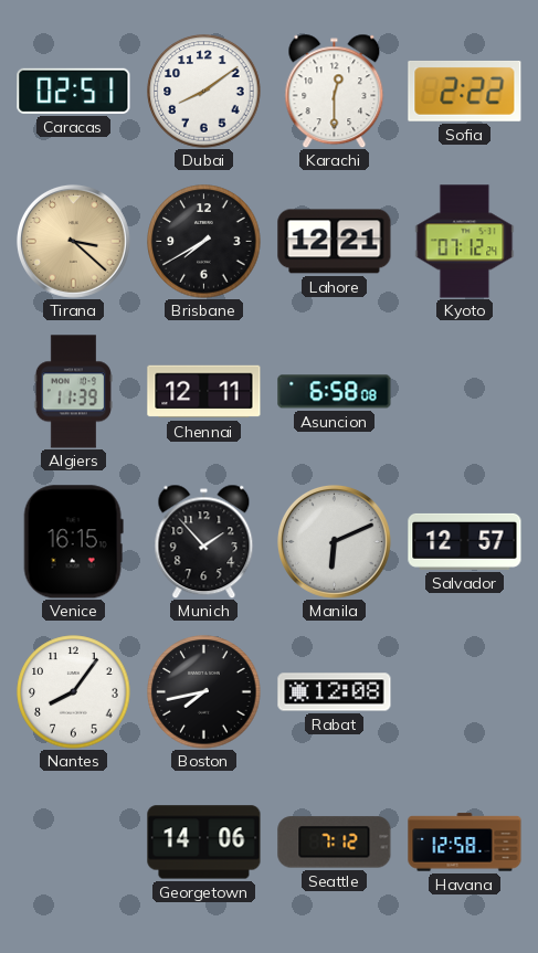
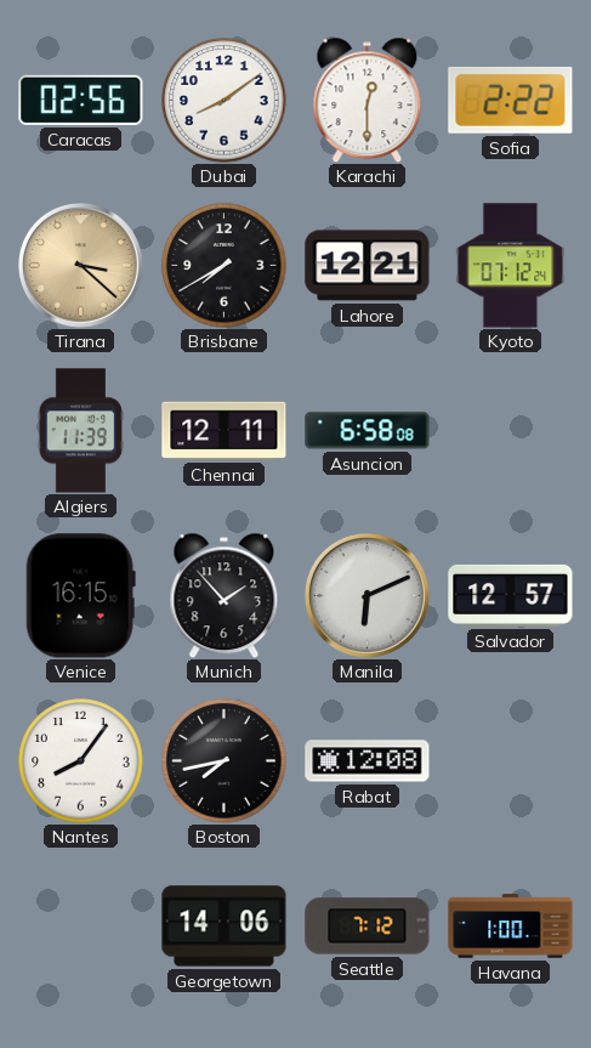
Caracas: 02:51 -> 02:56 (81, 100)
Havana: 12:58 -> 1:00 (511, 927)
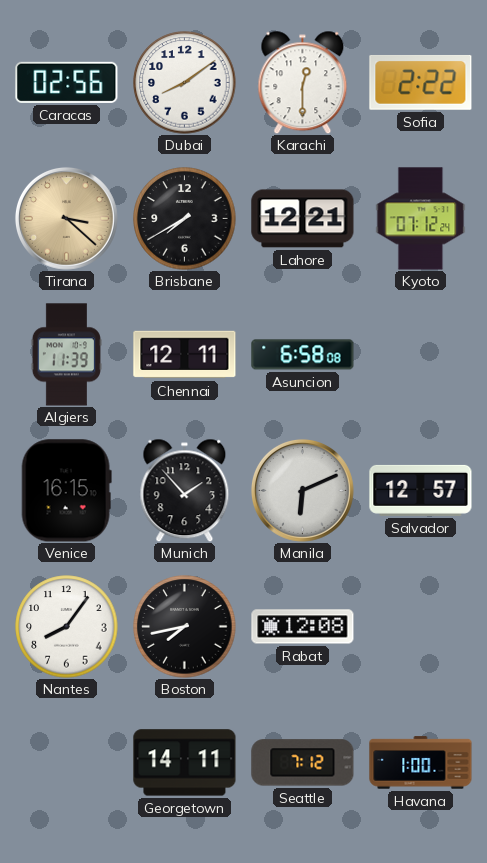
Georgetown: 14:06 -> 14:11 (185, 763)
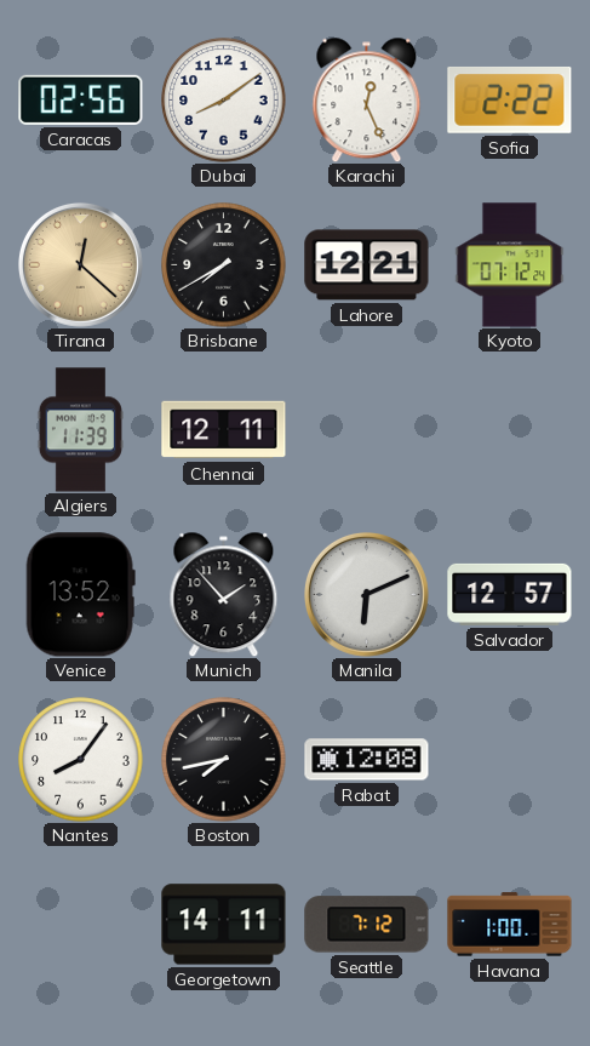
Karachi: 12:30 -> 12:26 (367, 99)
Tirana: 3:22 -> 12:22 (80, 264)
Asuncion: 6:58 -> none (303, 355)
Venice: 16:15 -> 13:52 (80, 595)
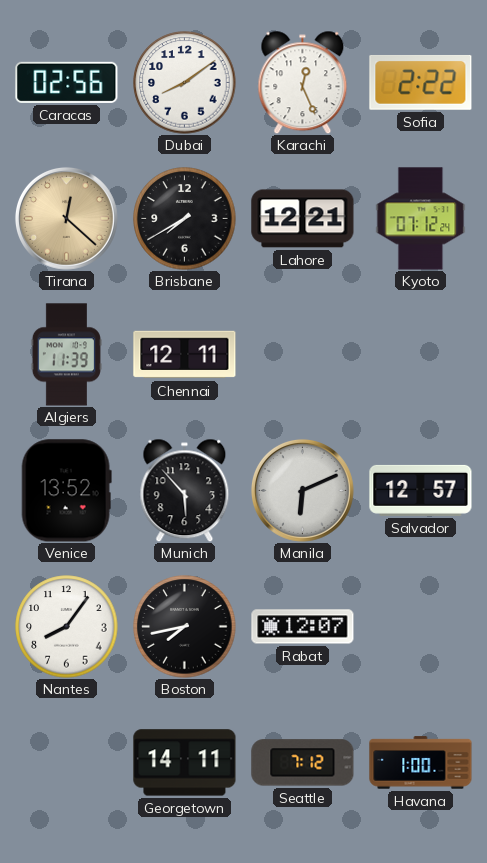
Munich: 1:53 -> 5:53 (185, 490)
Rabat: 12:08 -> 12:07 (303, 627)
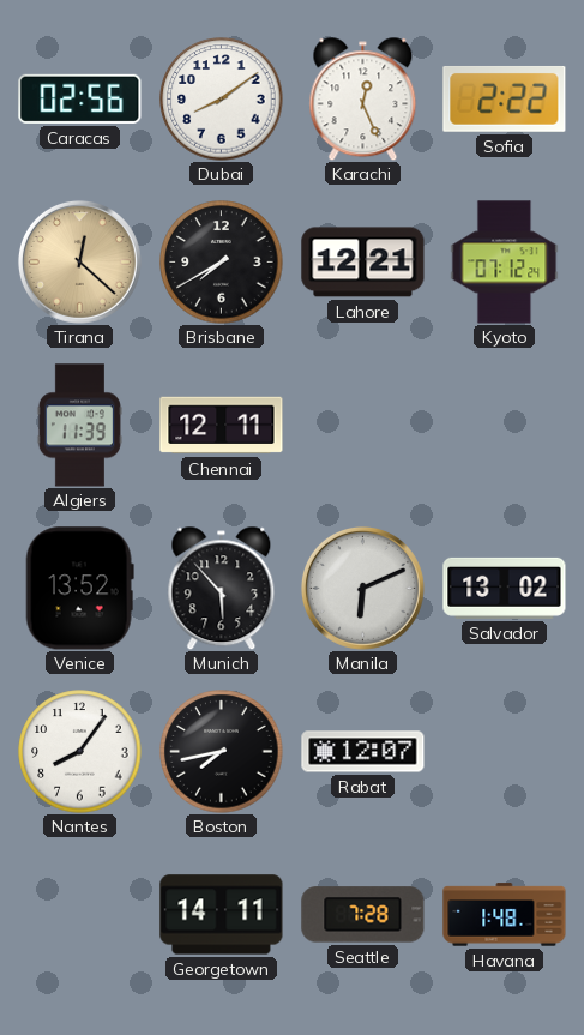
Salvador: 12:57 -> 13:02 (505, 588)
Seattle: 7:12 -> 7:28 (363, 915)
Havana: 1:00 -> 1:48 (505, 915)
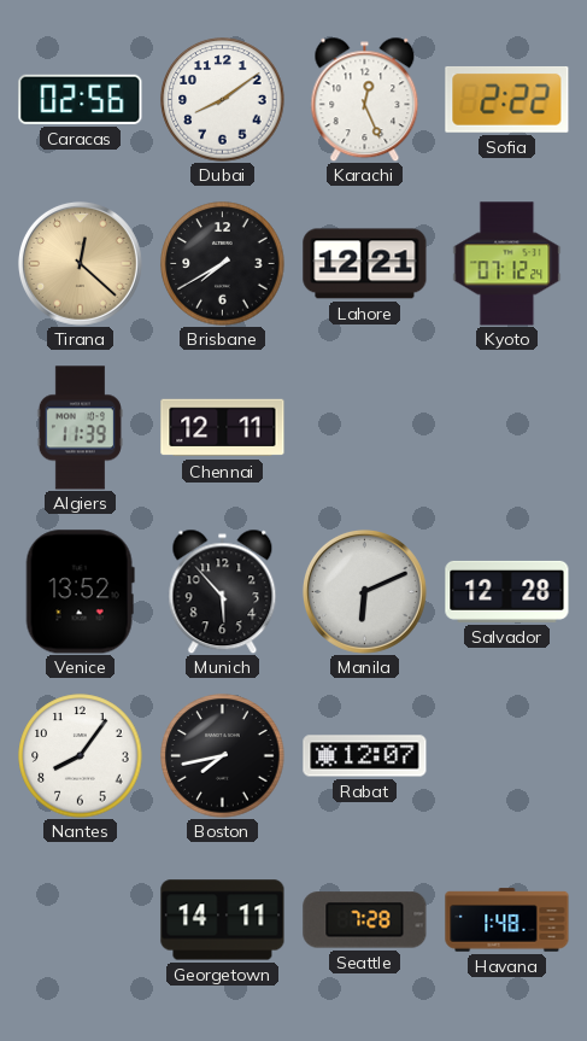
Salvador: 13:02 -> 12:28 (507, 591)
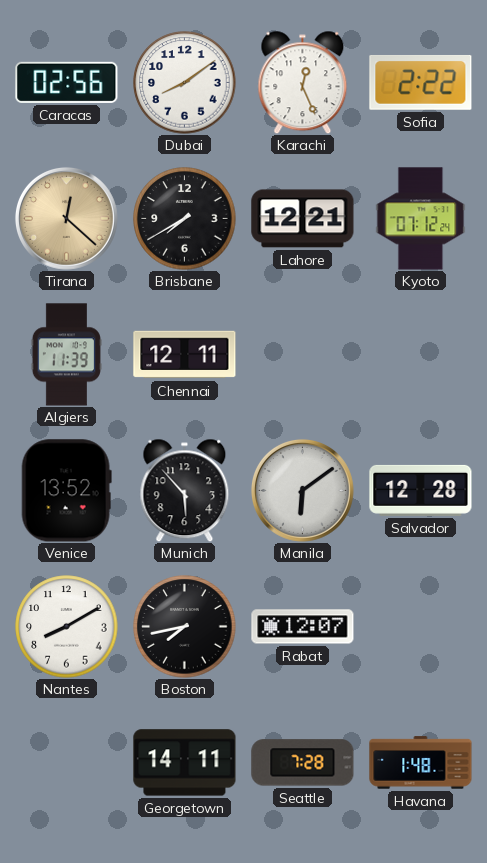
Manila: 6:11 -> 6:09 (302, 490)
Nantes: 8:06 -> 8:10 (67, 627)
